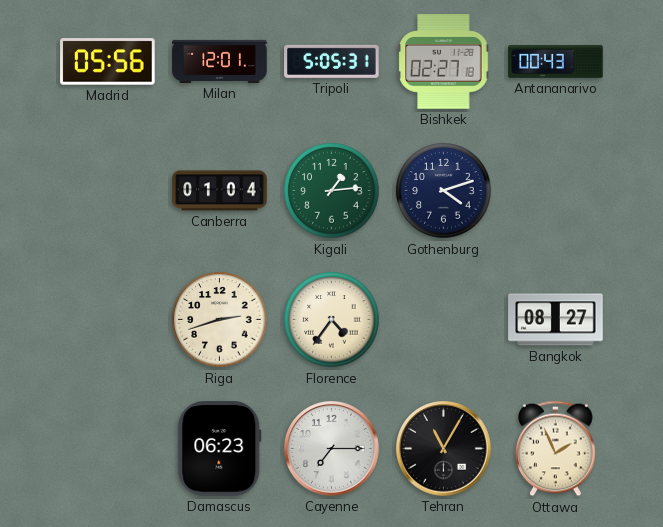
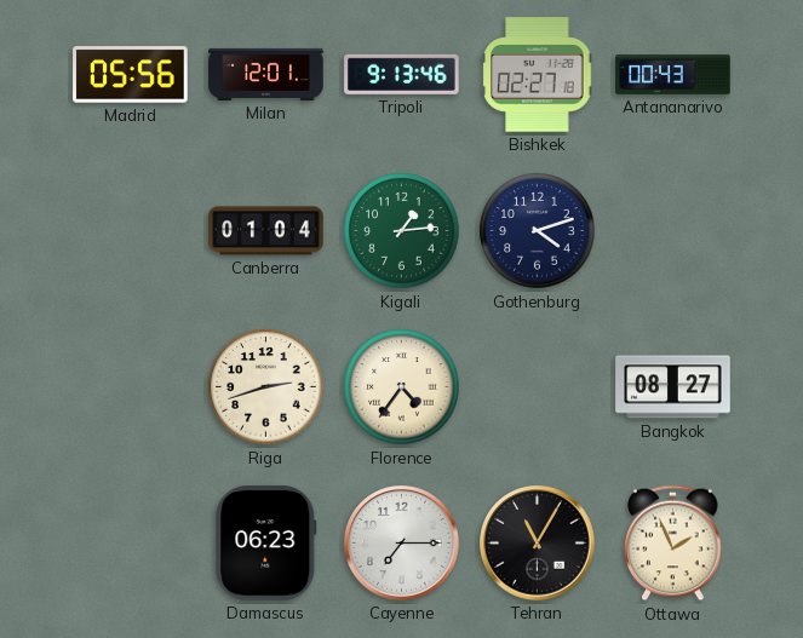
Tripoli: 5:05 -> 9:13 (402, 74)
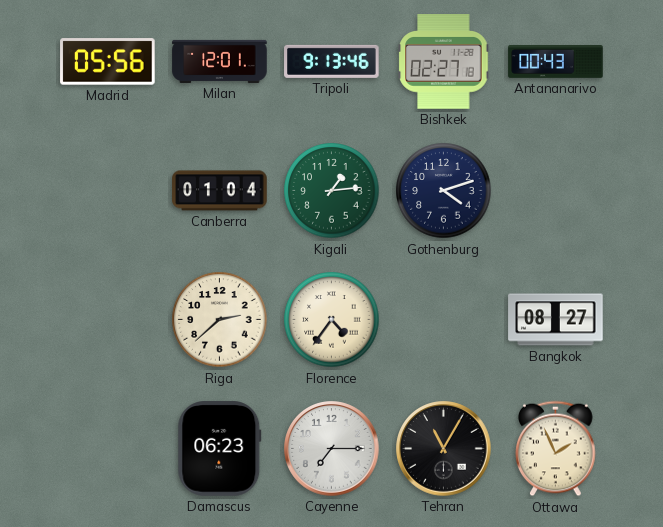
Riga: 2:42 -> 2:38 (220, 320)
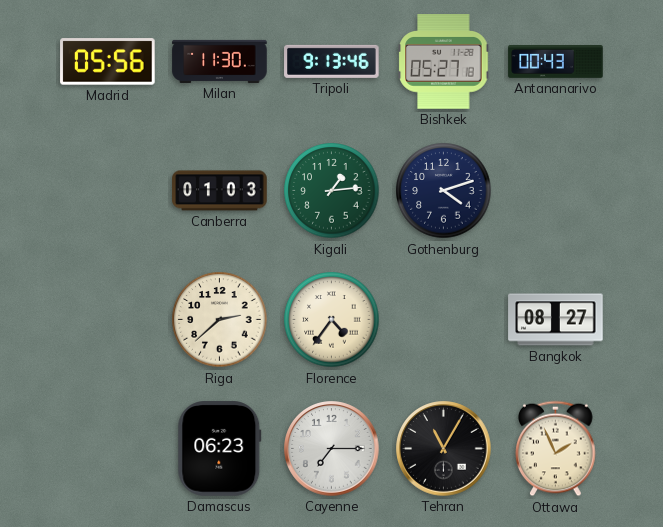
Milan: 12:01 -> 11:30 (220, 61)
Bishkek: 02:27 -> 05:27 (444, 62)
Canberra: 01:04 -> 01:03 (220, 191)
